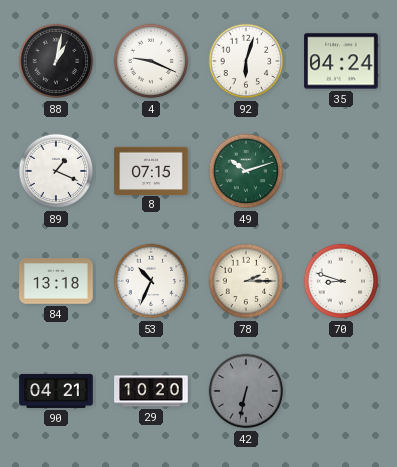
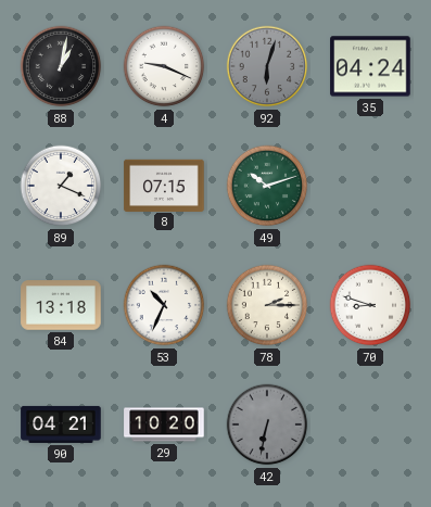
92 dial: white -> grey (267, 66)
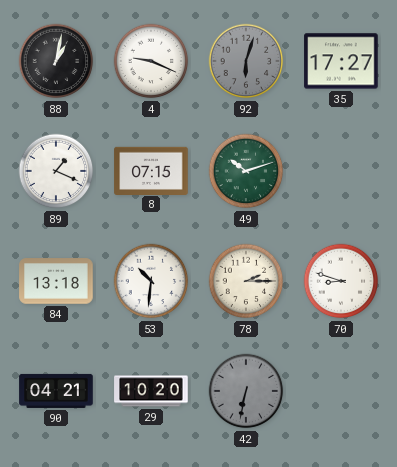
35: 04:24 -> 17:27 (341, 61)
53: 10:34 -> 10:31 (151, 281)
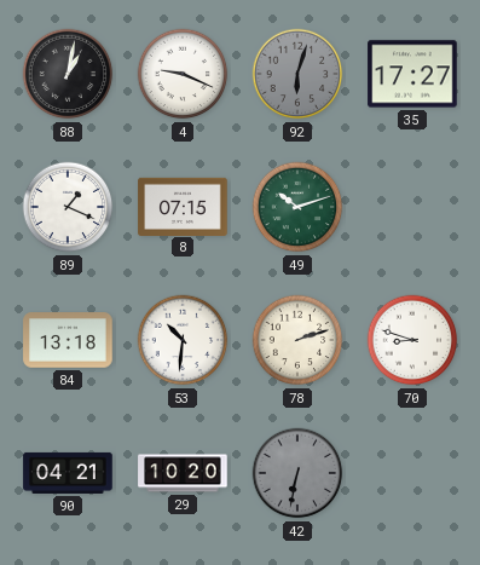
78: 2:15 -> 2:12 (297, 340)
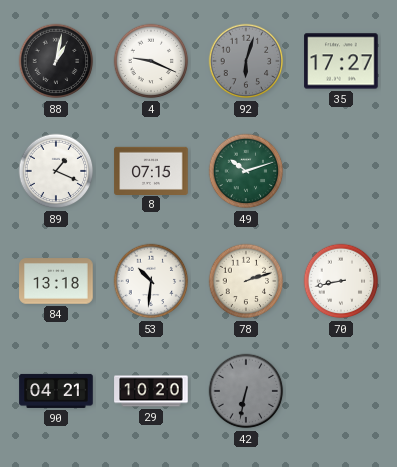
70: 8:48 -> 8:43 (341, 281)
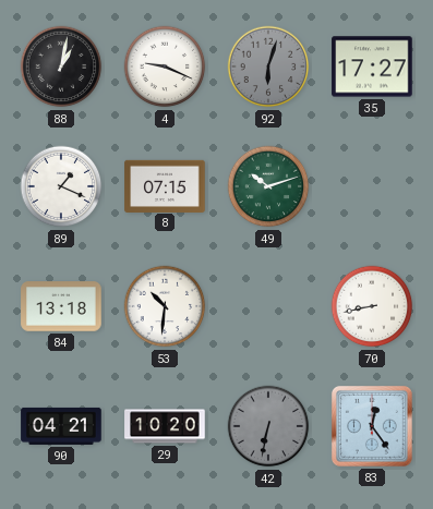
78: 2:12 -> none (246, 281)
83: none -> 12:24 (372, 426)
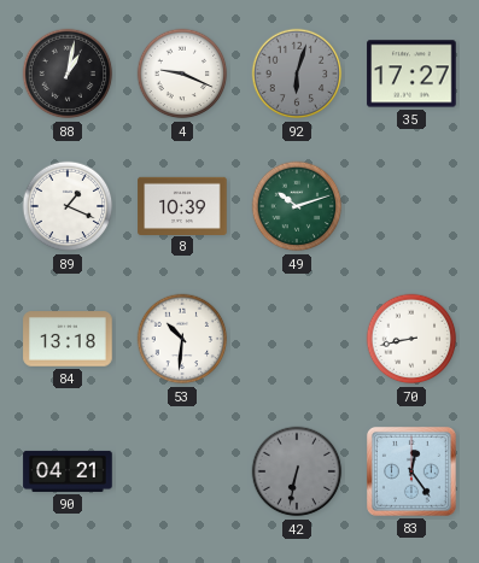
8: 07:15 -> 10:39 (182, 205)
29: 10:20 -> none (165, 426)
